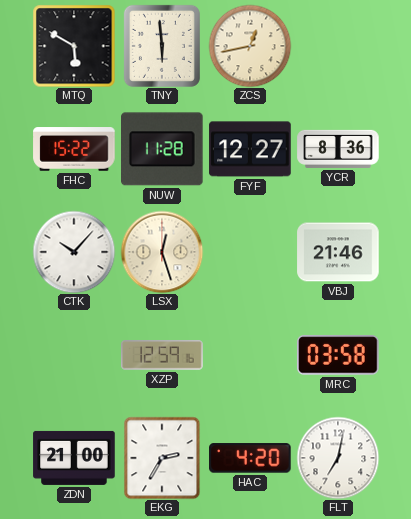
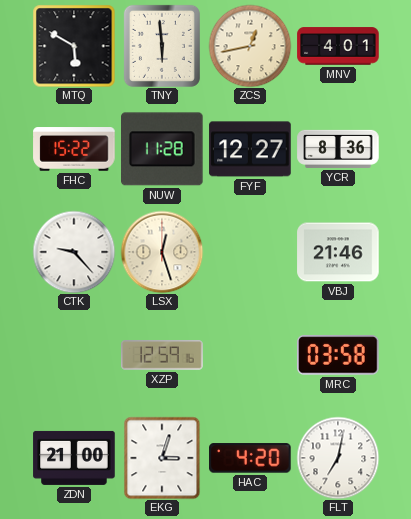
MNV: none -> 4:01 (338, 46)
CTK: 10:07 -> 9:23 (74, 252)
EKG: 2:35 -> 3:03 (162, 458)
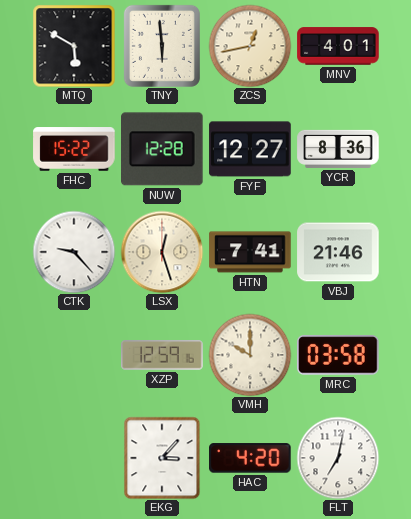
NUW: 11:28 -> 12:28 (163, 149)
HTN: none -> 7:41 (250, 252)
VMH: none -> 10:00 (250, 355)
ZDN: 21:00 -> none (74, 458)
EKG: 3:03 -> 3:07 (162, 458)
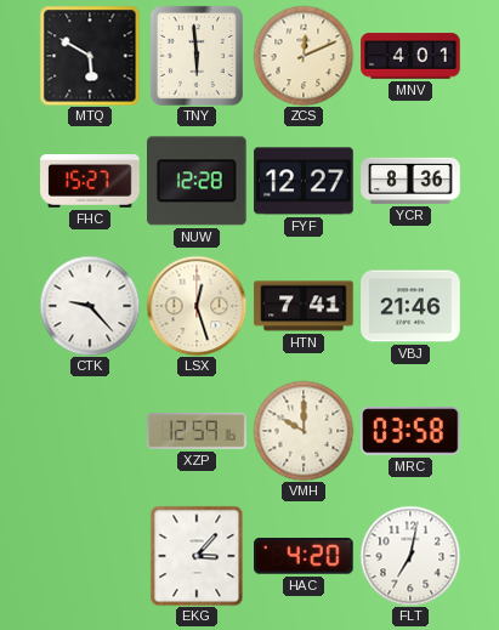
ZCS: 12:43 -> 12:11 (304, 56)
FHC: 15:22 -> 15:27 (90, 181)
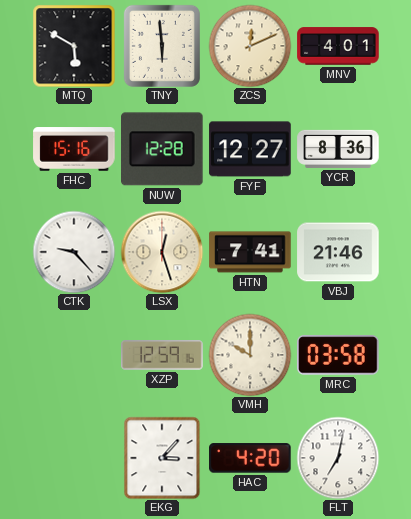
FHC: 15:27 -> 15:16 (74, 149)
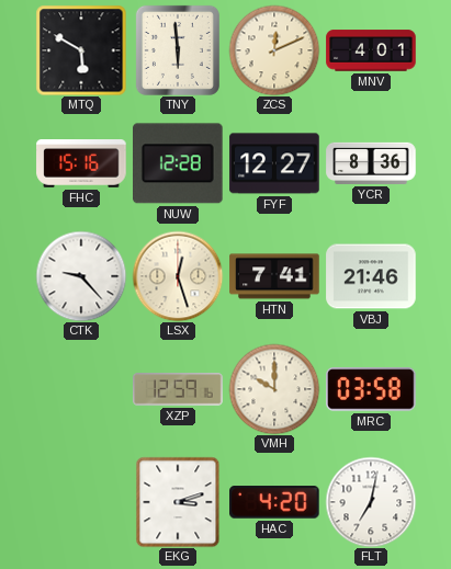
EKG: 3:07 -> 3:12 (178, 502)
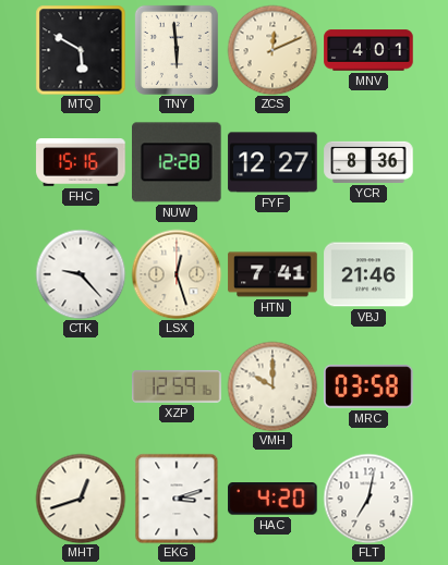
MHT: none -> 12:42 (81, 499)
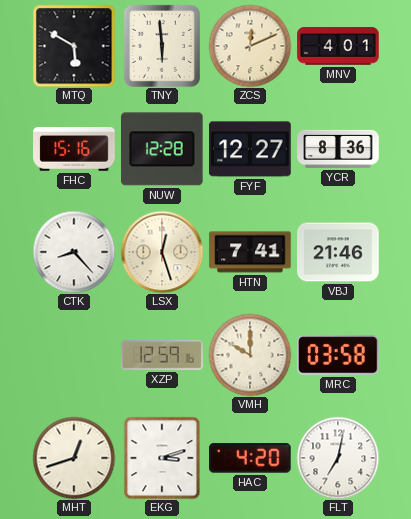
CTK: 9:23 -> 8:23 (74, 252)
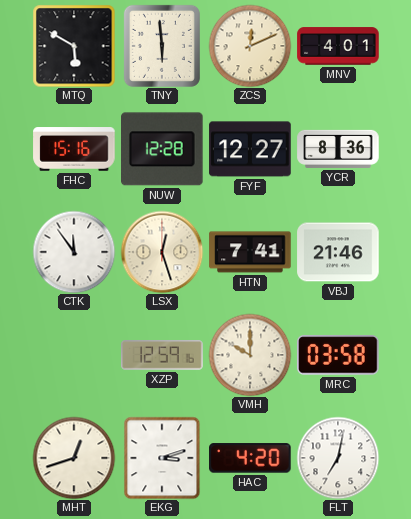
CTK: 8:23 -> 11:54 (74, 252)
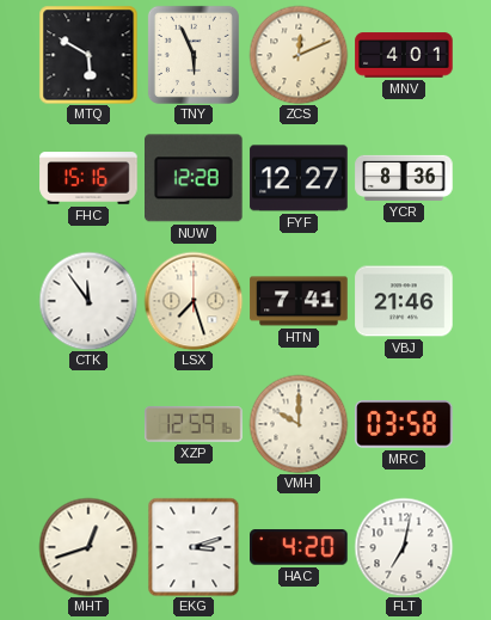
TNY: 5:59 -> 5:56 (194, 55)
LSX: 12:27 -> 7:27 (194, 301)
